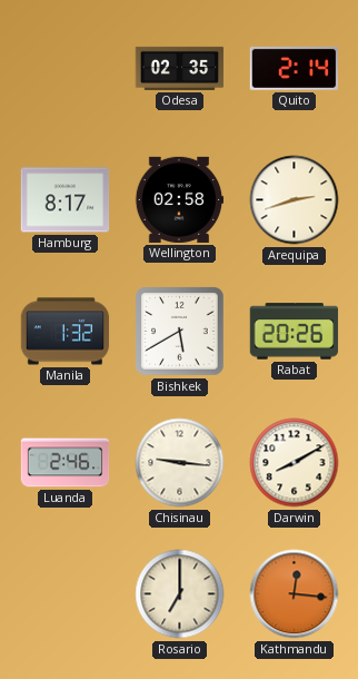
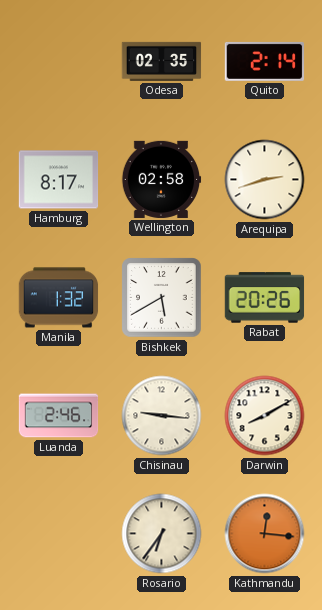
Rosario: 7:00 -> 6:36 (162, 534)
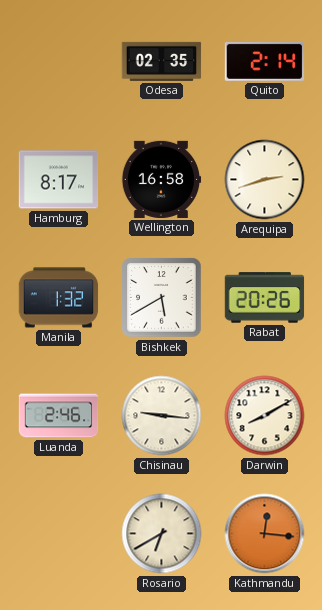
Wellington: 02:58 -> 16:58 (161, 179)
Rosario: 6:36 -> 6:40 (162, 534)
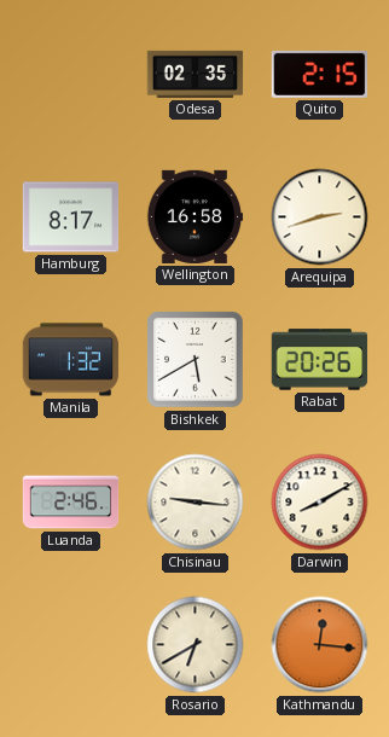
Quito: 2:14 -> 2:15 (320, 74)
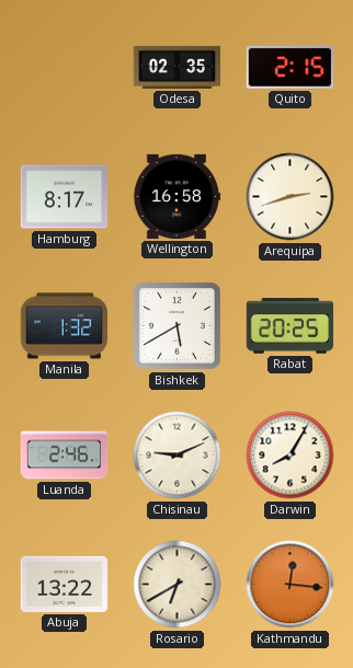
Rabat: 20:26 -> 20:25 (291, 326)
Chisinau: 9:16 -> 9:11 (178, 456)
Darwin: 8:10 -> 8:05 (291, 456)
Abuja: none -> 13:22 (65, 584)
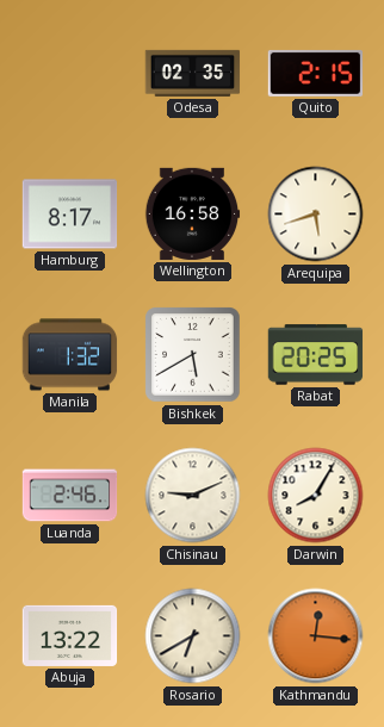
Arequipa: 2:42 -> 5:42 (316, 215)
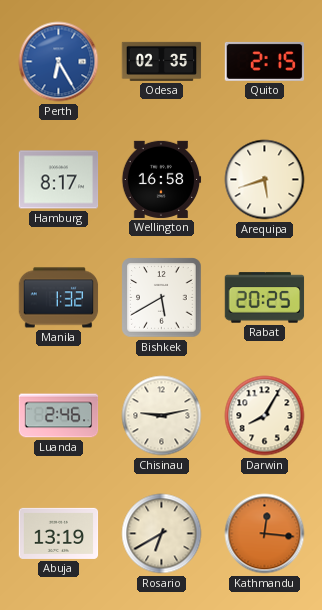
Perth: none -> 6:25 (59, 62)
Chisinau: 9:11 -> 9:13 (162, 416)
Abuja: 13:22 -> 13:19 (59, 533)
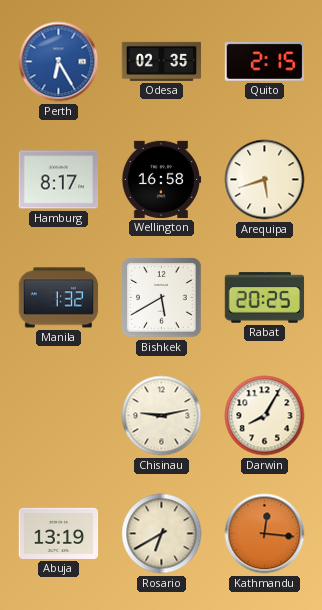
Luanda: 2:46 -> none (59, 416)
